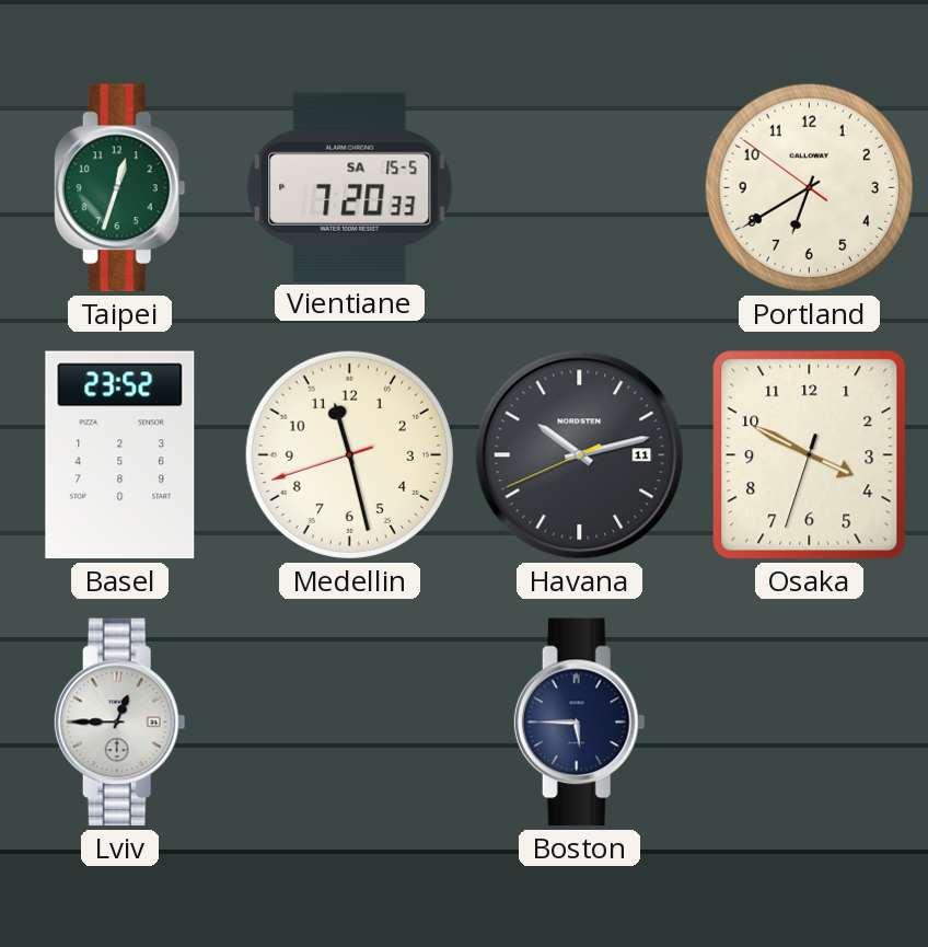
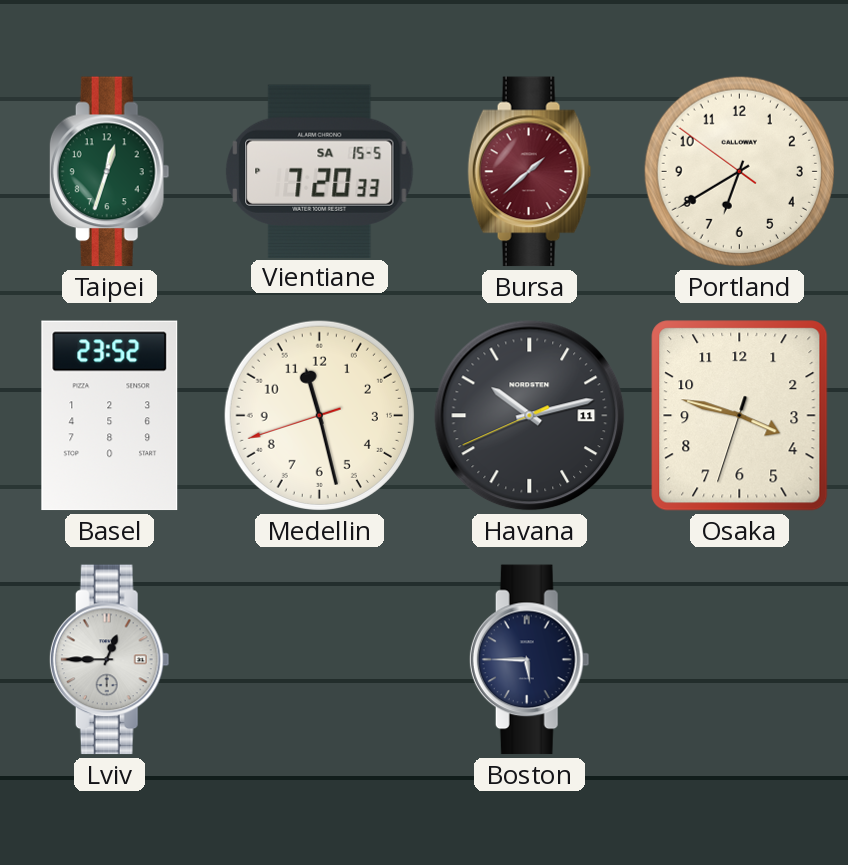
Bursa: none -> 1:38 (530, 172)
Osaka: 3:49 -> 3:47 (740, 416)
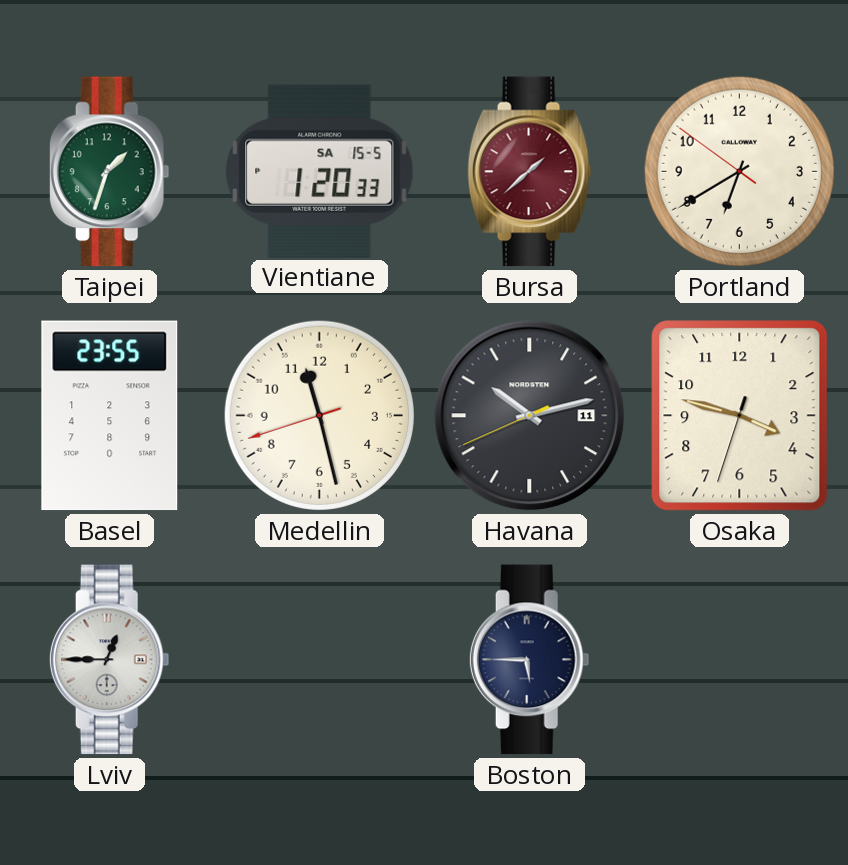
Taipei: 12:33 -> 1:33 (109, 172)
Vientiane: 7:20 -> 1:20 (320, 171)
Basel: 23:52 -> 23:55 (110, 416)
